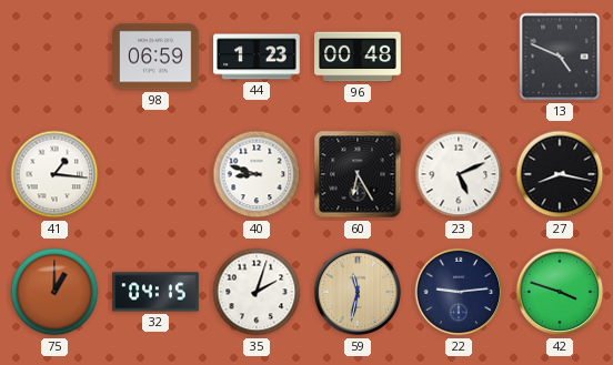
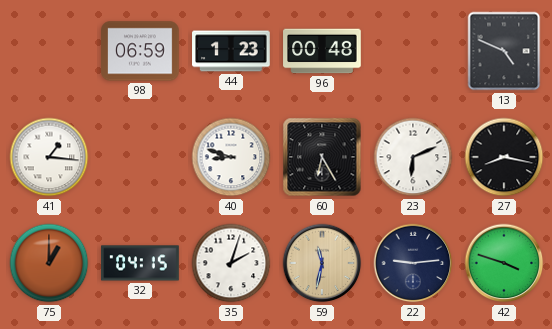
23: 5:11 -> 6:11 (413, 157)
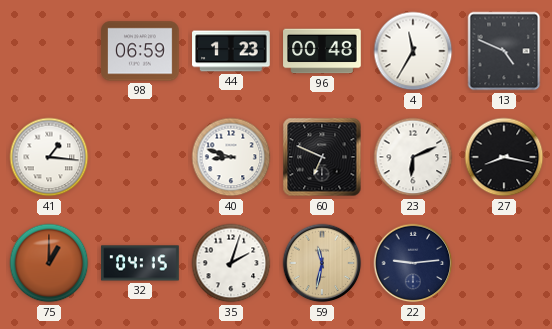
4: none -> 11:35 (413, 51)
60: 6:25 -> 6:49 (322, 157)
42: 3:48 -> none (504, 263)
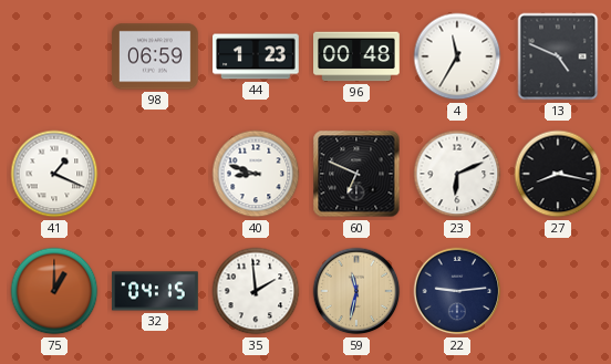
41: 1:16 -> 1:19 (54, 174)
35: 2:03 -> 1:59 (256, 291)
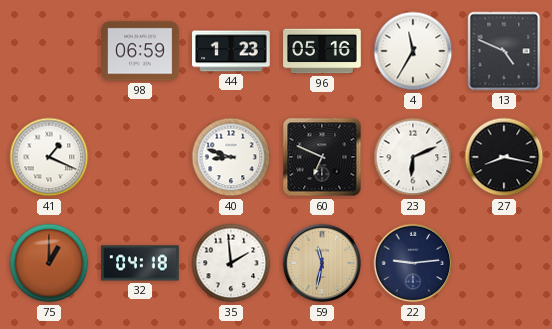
96: 00:48 -> 05:16 (322, 51)
32: 04:15 -> 04:18 (140, 263)
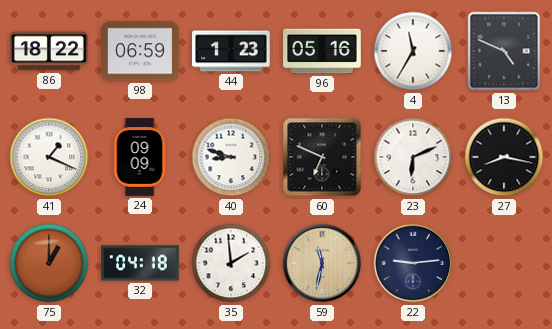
86: none -> 18:22 (49, 51)
24: none -> 09:09 (140, 157)
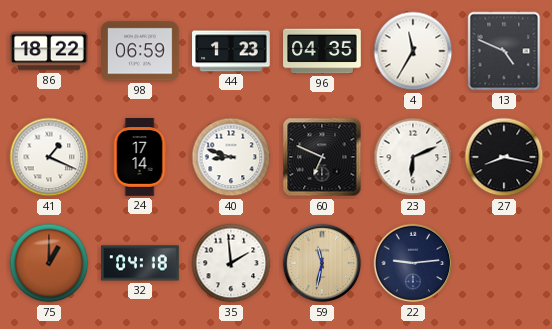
96: 05:16 -> 04:35 (322, 51)
24: 09:09 -> 17:14 (140, 157)
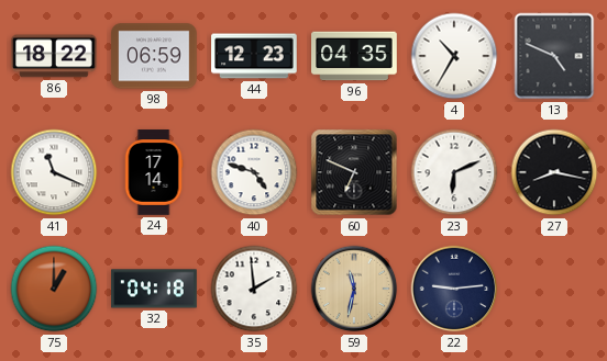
44: 1:23 -> 12:23 (254, 56)
4: 11:35 -> 10:35 (454, 56)
41: 1:19 -> 11:19 (54, 172)
40: 8:48 -> 4:48 (254, 172)
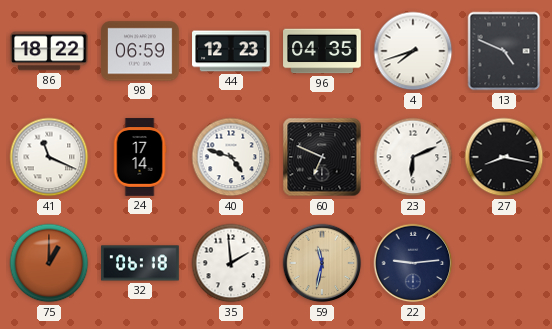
4: 10:35 -> 7:42 (413, 51)
32: 04:18 -> 06:18 (140, 263)
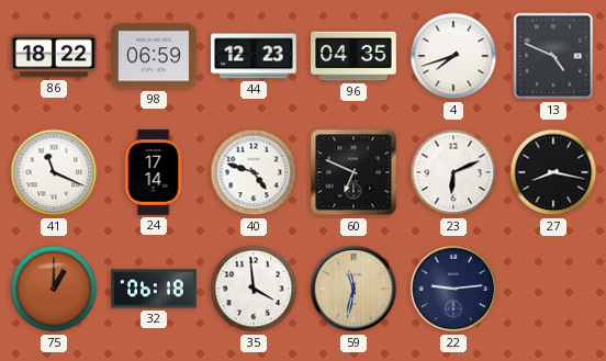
35: 1:59 -> 3:59 (254, 289)
